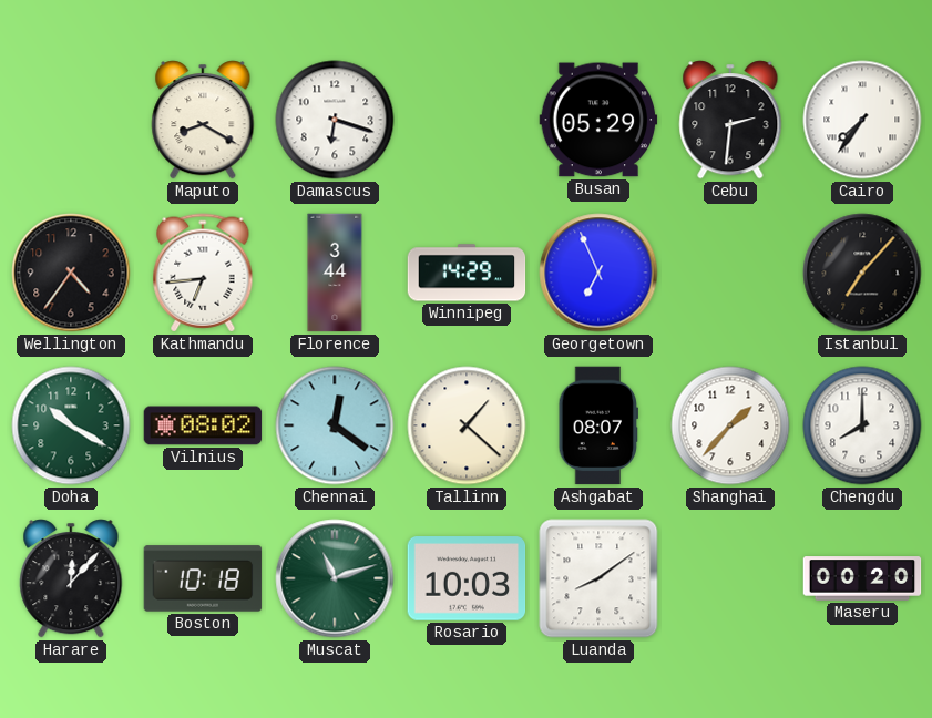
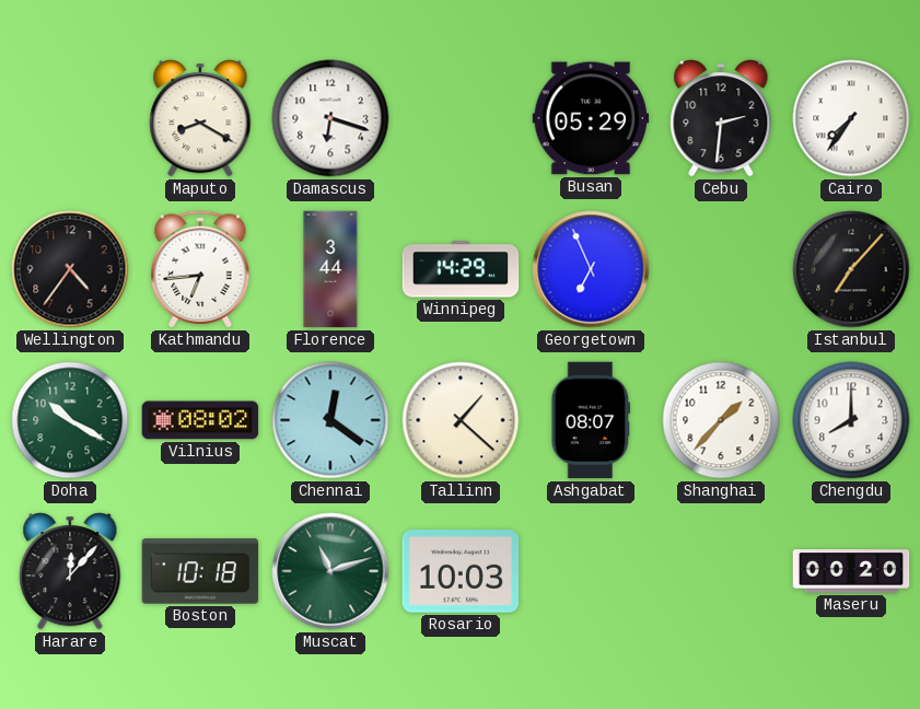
Luanda: 8:09 -> none (598, 578)
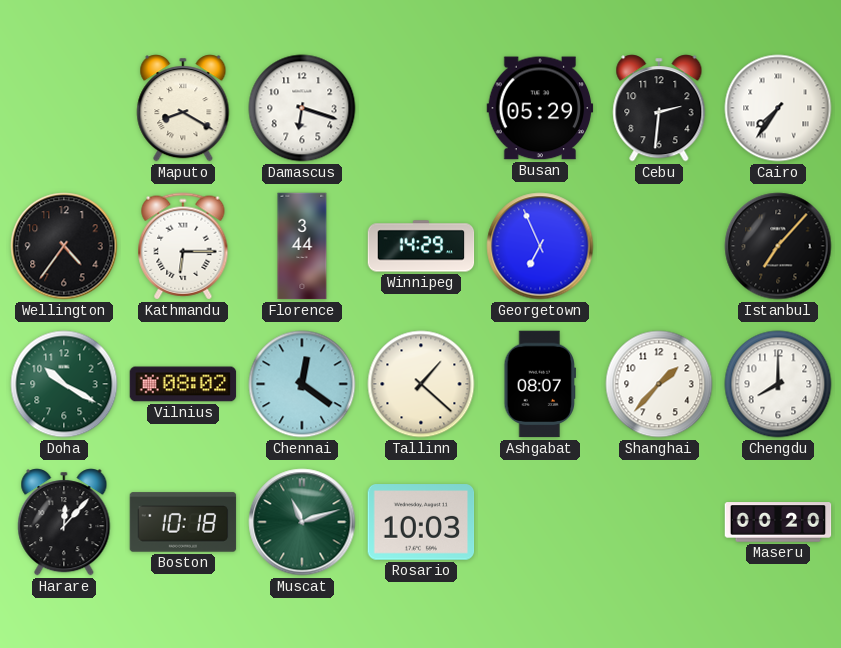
Kathmandu: 6:44 -> 6:15 (183, 246)
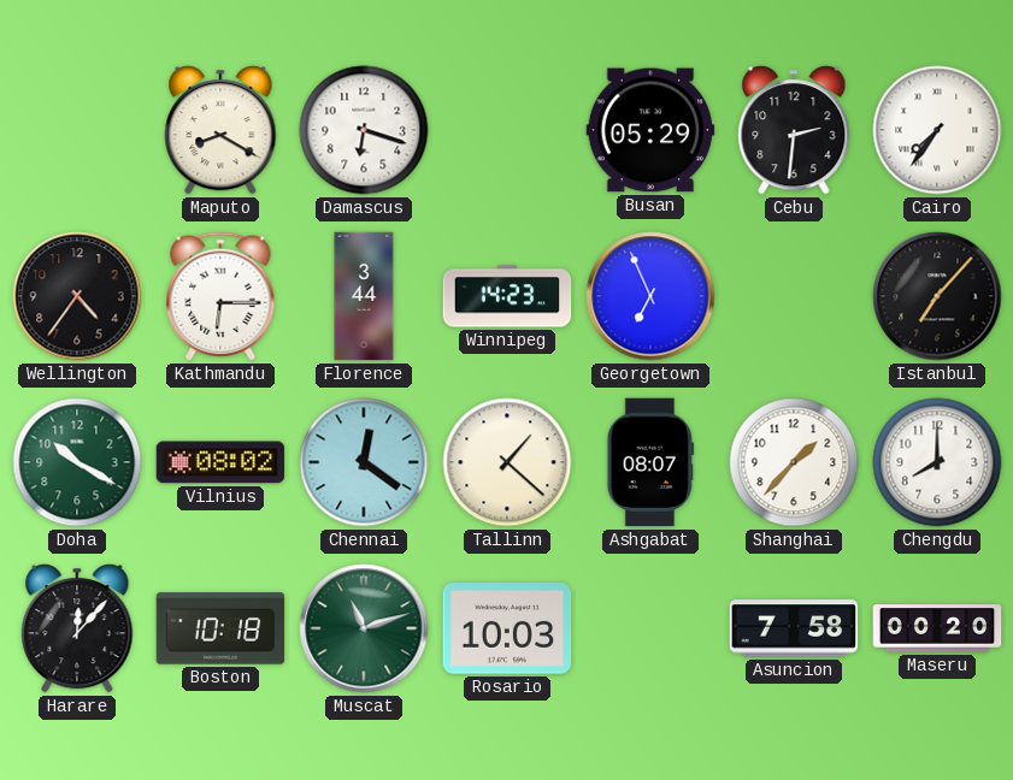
Winnipeg: 14:29 -> 14:23 (507, 296)
Asuncion: none -> 7:58 (794, 628)
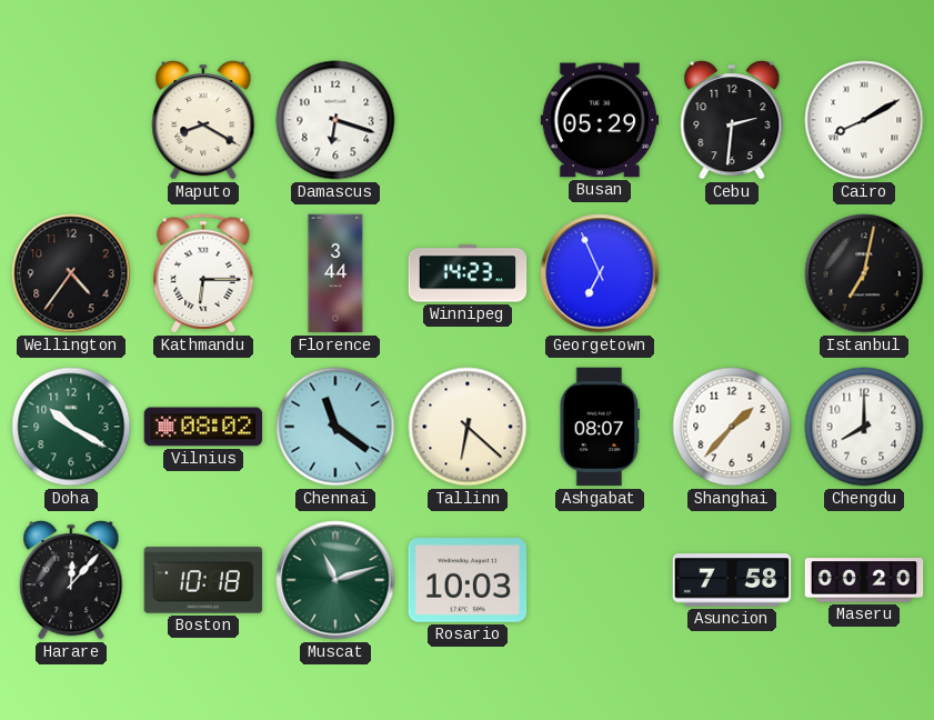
Cairo: 7:36 -> 8:10 (864, 120)
Istanbul: 7:07 -> 7:02 (864, 273)
Chennai: 12:21 -> 11:21 (335, 427)
Tallinn: 1:22 -> 6:22 (468, 427)
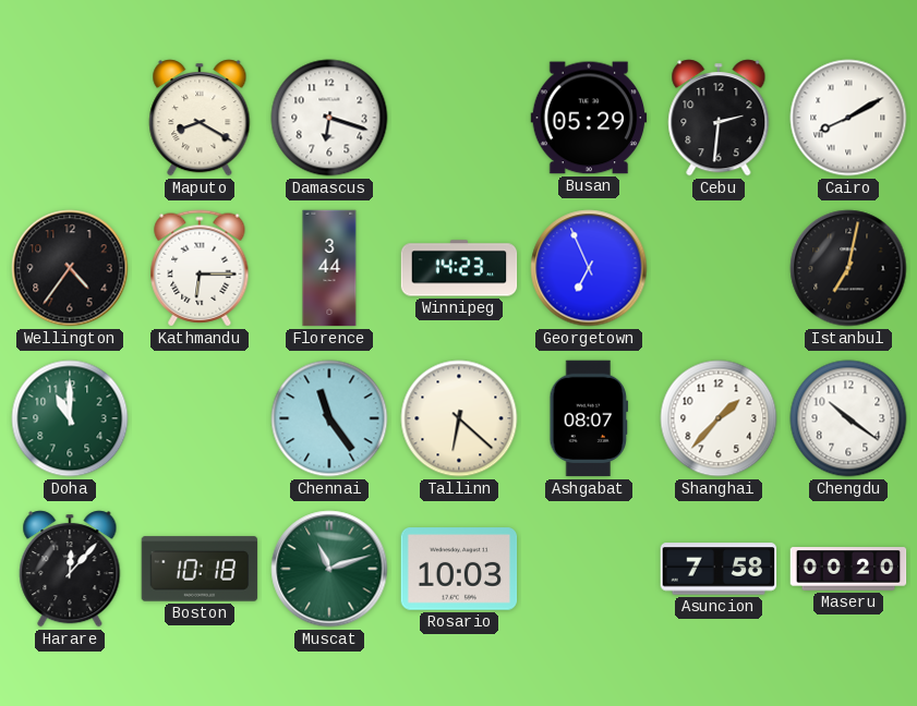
Doha: 10:20 -> 11:00 (70, 418)
Vilnius: 08:02 -> none (203, 427)
Chennai: 11:21 -> 11:24 (329, 418)
Chengdu: 8:00 -> 10:21 (848, 418)
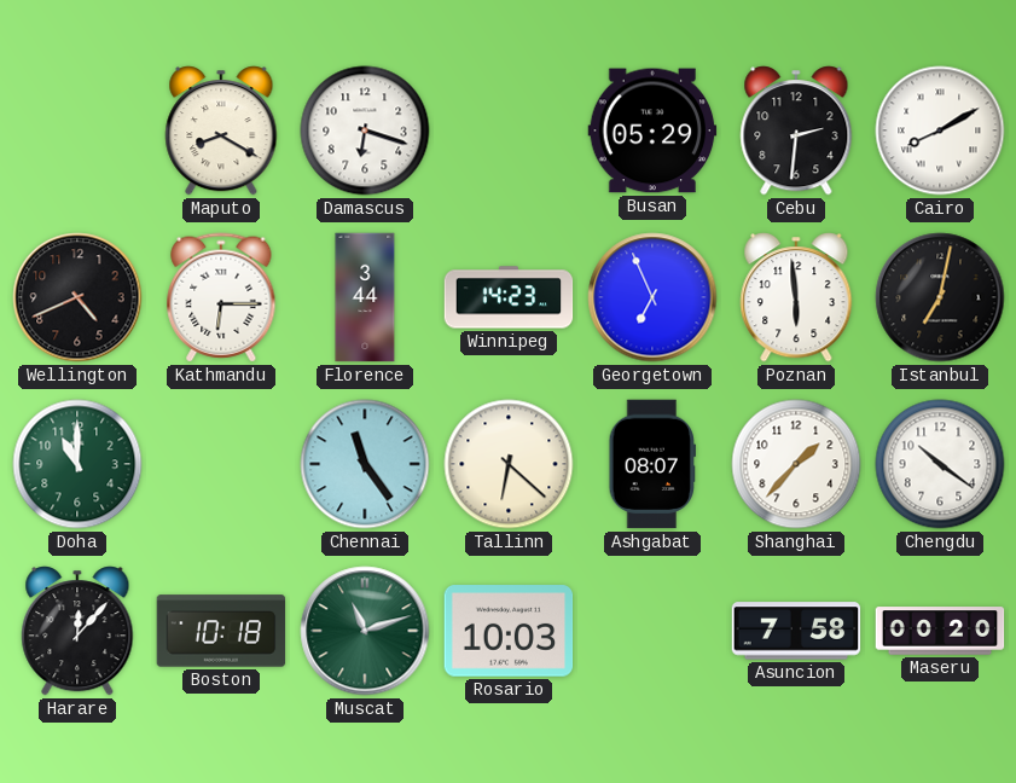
Wellington: 4:36 -> 4:41 (77, 297)
Poznan: none -> 5:59 (796, 297)
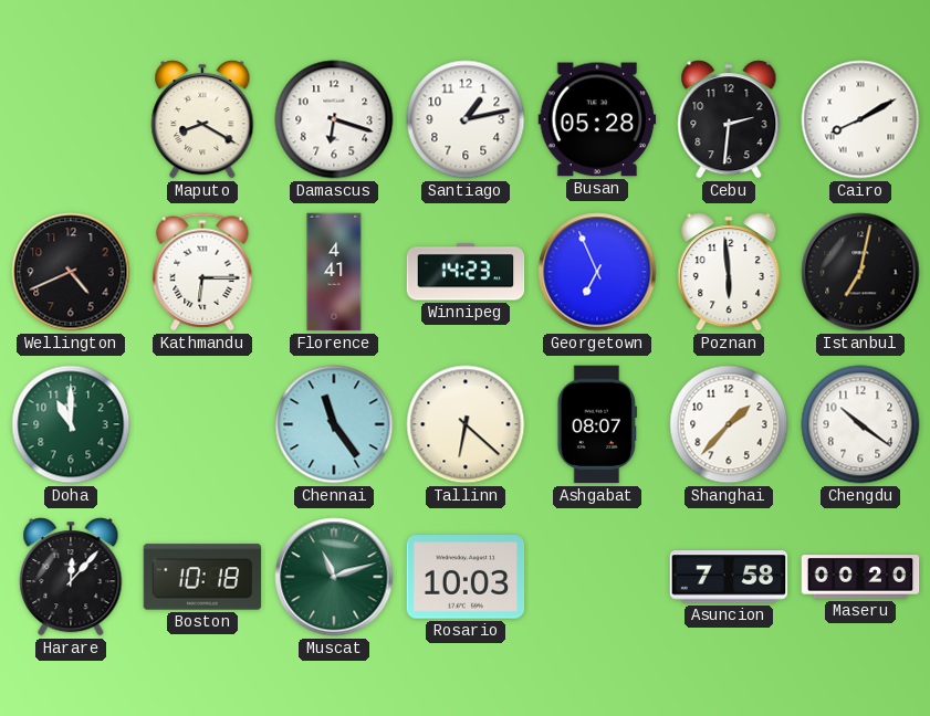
Santiago: none -> 1:13 (466, 119)
Busan: 05:29 -> 05:28 (597, 119)
Florence: 3:44 -> 4:41 (334, 272)
